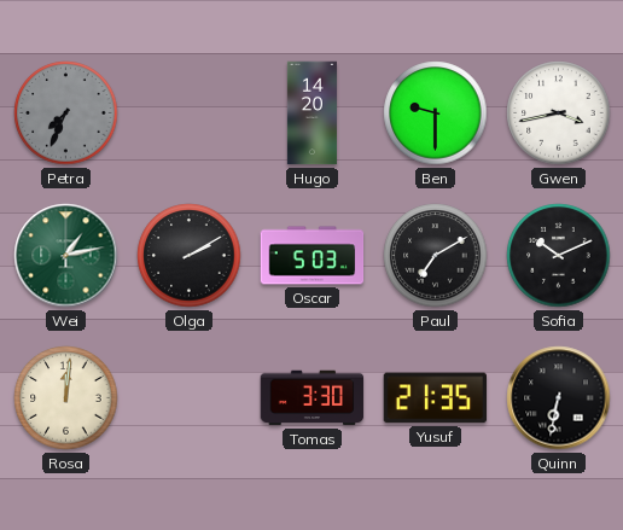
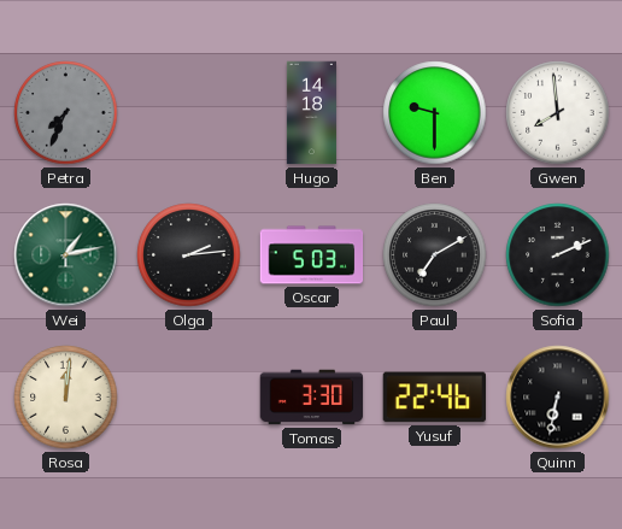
Hugo: 14:20 -> 14:18 (311, 113)
Gwen: 3:43 -> 7:59 (558, 113)
Olga: 2:10 -> 2:14 (189, 255)
Sofia: 10:11 -> 2:11 (558, 255)
Yusuf: 21:35 -> 22:46 (434, 398)
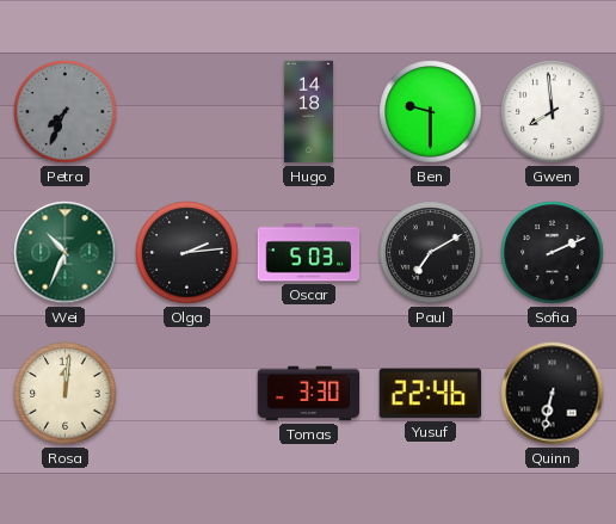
Wei: 1:13 -> 10:34 (66, 253)
